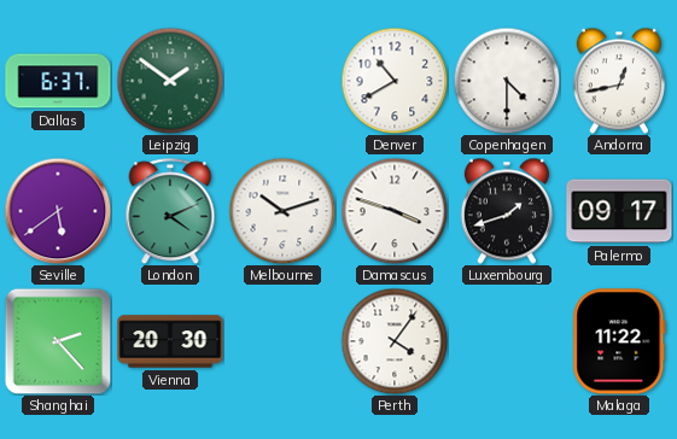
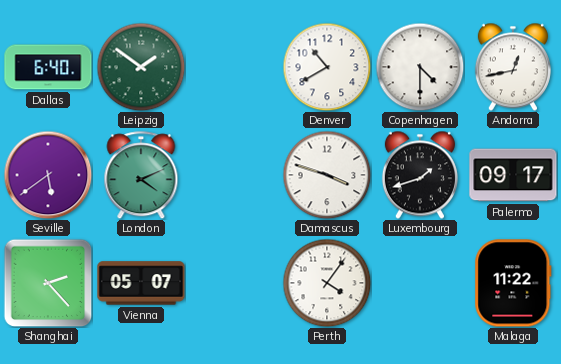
Dallas: 6:37 -> 6:40 (48, 67)
Melbourne: 10:12 -> none (282, 211)
Vienna: 20:30 -> 05:07 (141, 283)
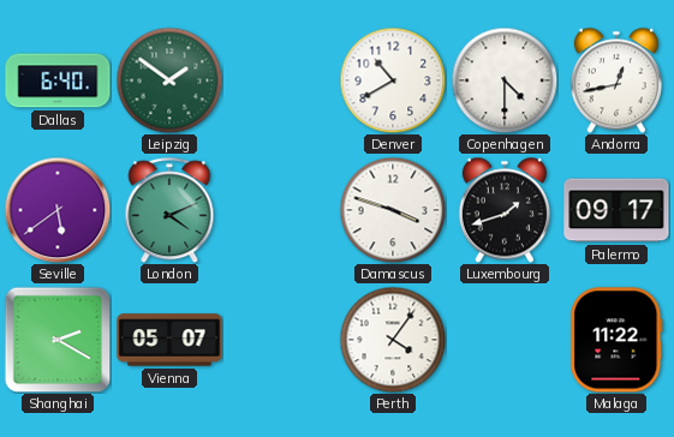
Shanghai: 2:23 -> 2:20 (58, 340)
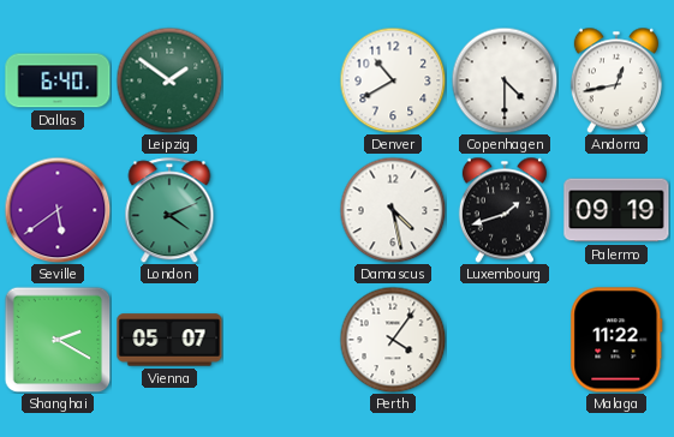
Damascus: 3:48 -> 4:28 (393, 210)
Palermo: 09:17 -> 09:19 (616, 210)
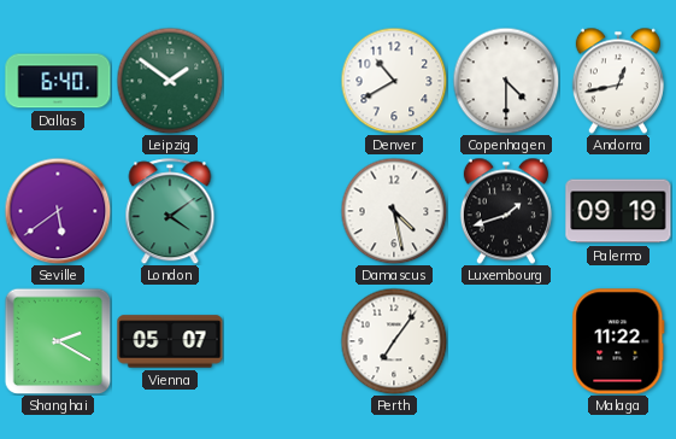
London: 4:11 -> 4:09 (170, 211)
Perth: 4:06 -> 7:06 (394, 341)
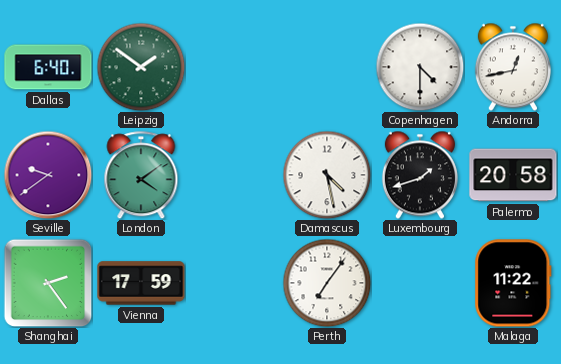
Denver: 10:40 -> none (394, 81)
Seville: 5:39 -> 9:39 (48, 175)
Palermo: 09:19 -> 20:58 (513, 175)
Shanghai: 2:20 -> 2:24 (48, 283)
Vienna: 05:07 -> 17:59 (141, 283)
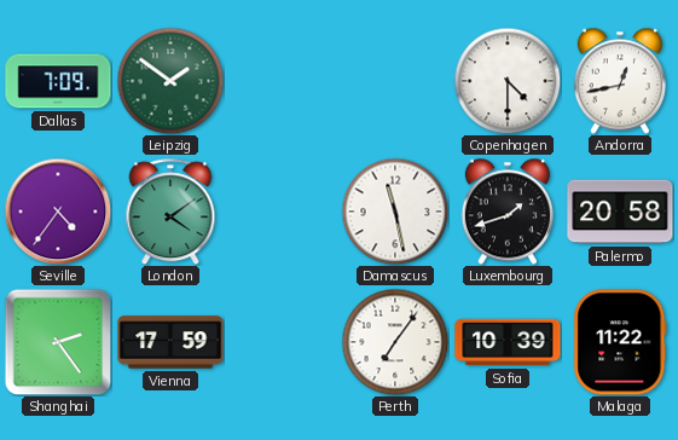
Dallas: 6:40 -> 7:09 (58, 81)
Seville: 9:39 -> 4:36 (58, 212)
Damascus: 4:28 -> 11:28 (395, 212)
Sofia: none -> 10:39 (508, 342)
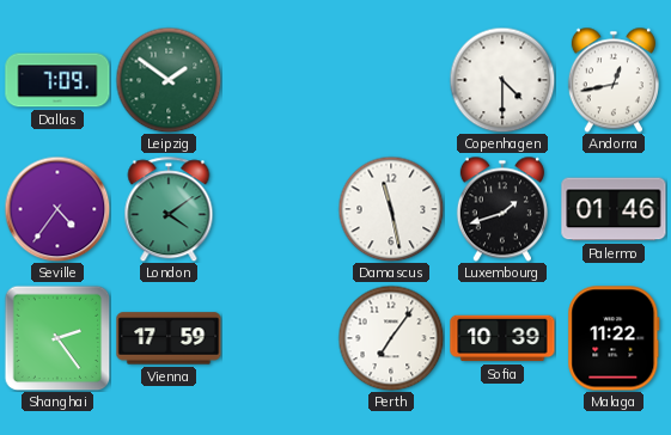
Palermo: 20:58 -> 01:46 (614, 209)
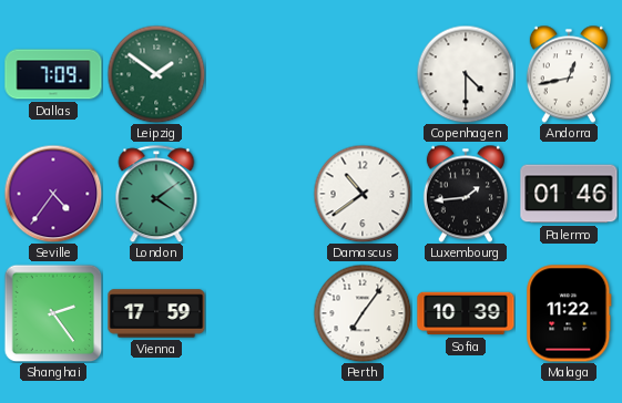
Damascus: 11:28 -> 10:39 (363, 194)
Luxembourg: 1:42 -> 1:44 (466, 194)
